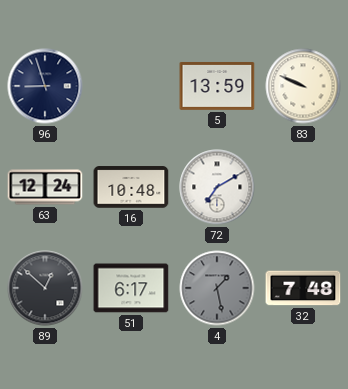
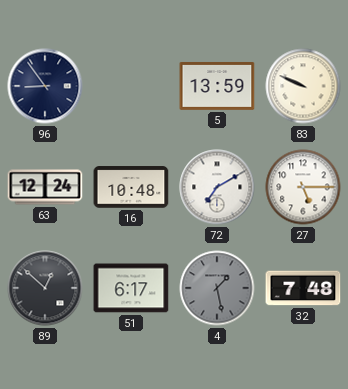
96: 8:57 -> 8:54 (45, 86)
27: none -> 5:15 (303, 187)
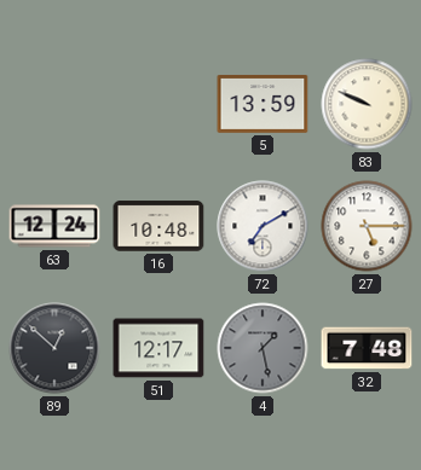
96: 8:54 -> none (45, 86)
51: 6:17 -> 12:17 (158, 348)
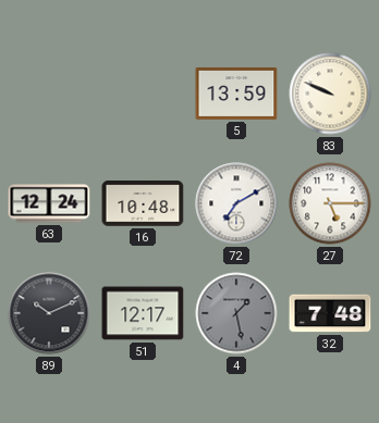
89: 12:52 -> 10:11 (49, 313)
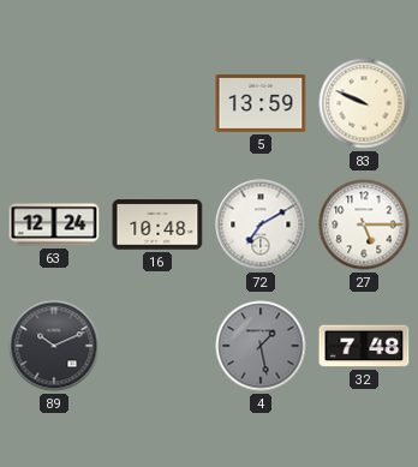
51: 12:17 -> none (143, 313)
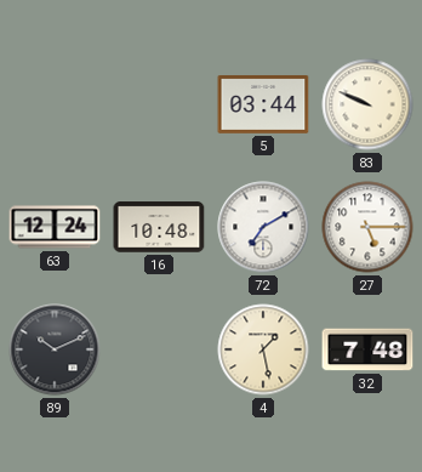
5: 13:59 -> 03:44 (263, 104)
4 dial: grey -> cream (263, 349)
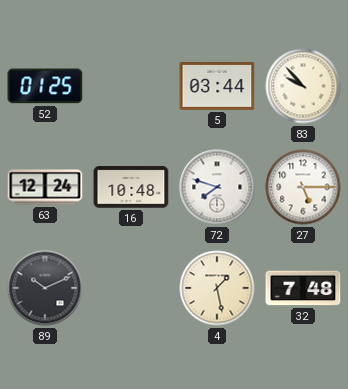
52: none -> 01:25 (45, 86)
83: 9:49 -> 9:53 (303, 86)
72: 7:10 -> 7:48 (217, 187)
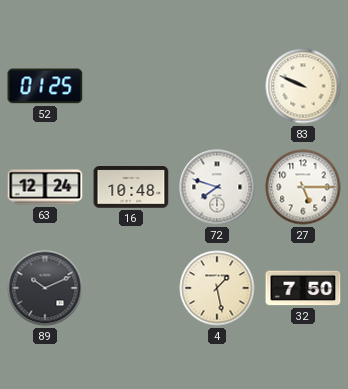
5: 03:44 -> none (217, 86)
83: 9:53 -> 9:49 (303, 86)
32: 7:48 -> 7:50 (303, 288)
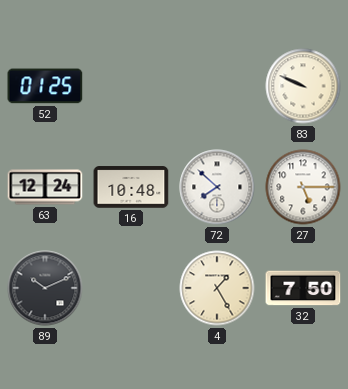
72: 7:48 -> 7:52 (217, 187)
4: 1:28 -> 1:25 (217, 288)
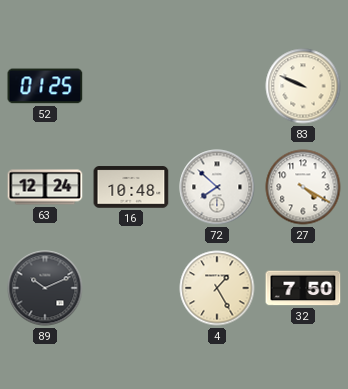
27: 5:15 -> 4:20 (303, 187)
